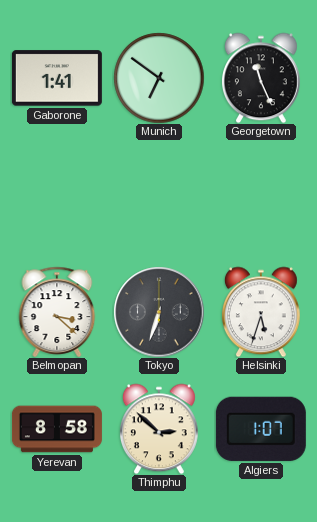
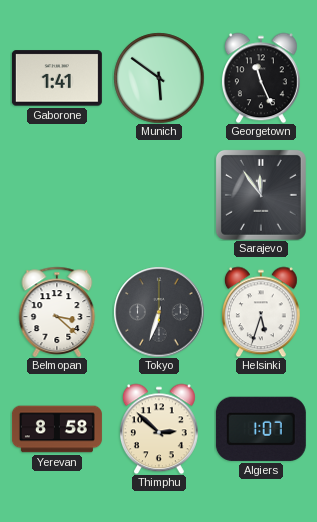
Munich: 6:51 -> 5:51 (159, 78)
Sarajevo: none -> 11:54 (261, 195)
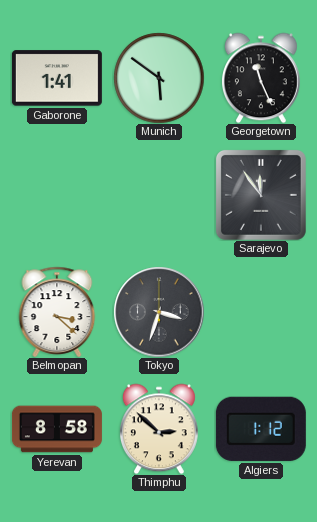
Tokyo: 6:33 -> 3:33 (159, 312)
Helsinki: 5:33 -> none (261, 312)
Algiers: 1:07 -> 1:12 (261, 429)
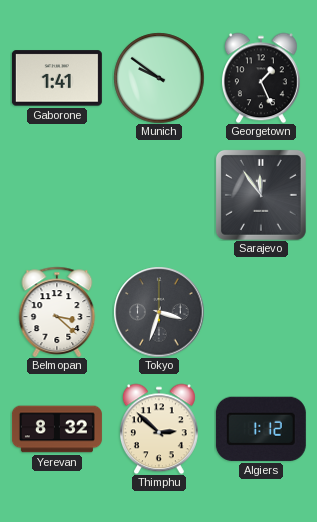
Munich: 5:51 -> 9:51 (159, 78)
Georgetown: 11:26 -> 1:26 (261, 78)
Yerevan: 8:58 -> 8:32 (57, 429)
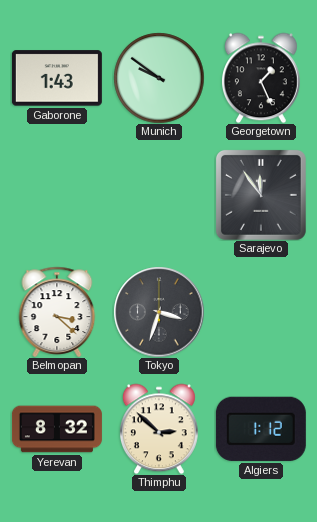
Gaborone: 1:41 -> 1:43 (57, 78)
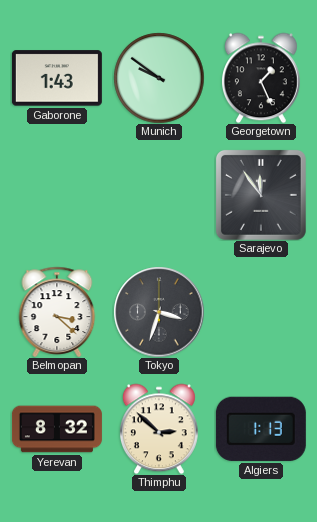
Algiers: 1:12 -> 1:13 (261, 429)
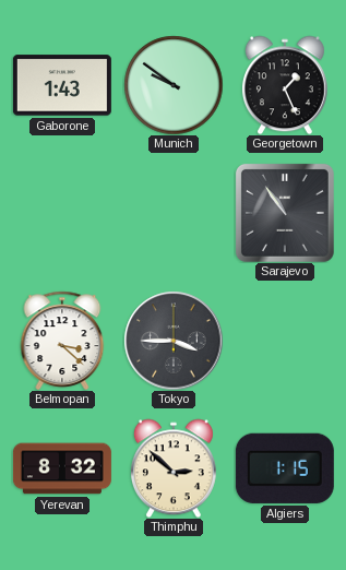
Sarajevo: 11:54 -> 10:54 (285, 213)
Tokyo: 3:33 -> 3:45 (174, 341)
Algiers: 1:13 -> 1:15 (285, 468)
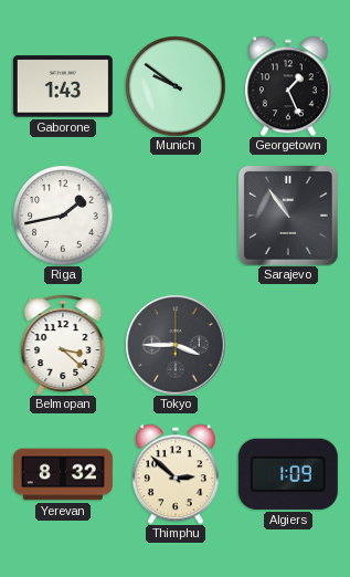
Riga: none -> 1:43 (63, 216)
Algiers: 1:15 -> 1:09 (288, 474)
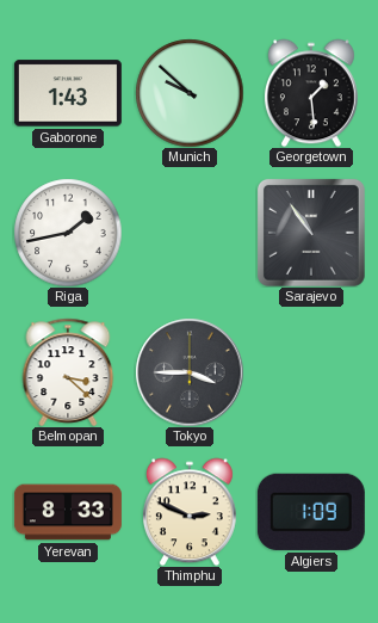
Munich: 9:51 -> 9:52 (190, 93)
Georgetown: 1:26 -> 1:29 (311, 93)
Yerevan: 8:32 -> 8:33 (68, 512)
Thimphu: 2:52 -> 2:49 (190, 512)
